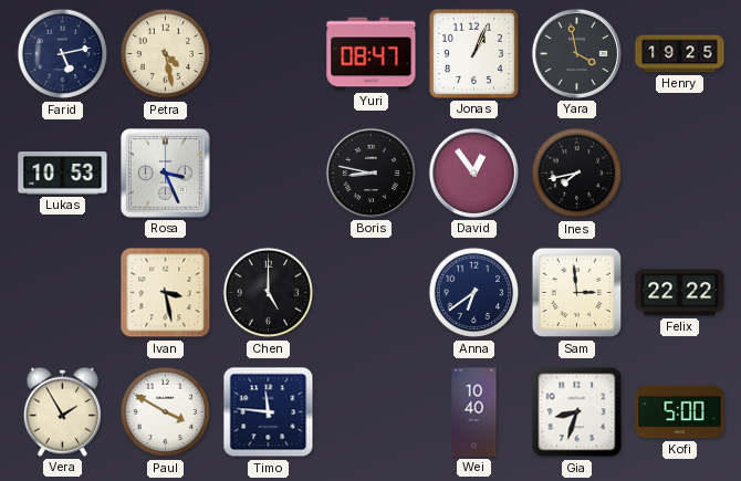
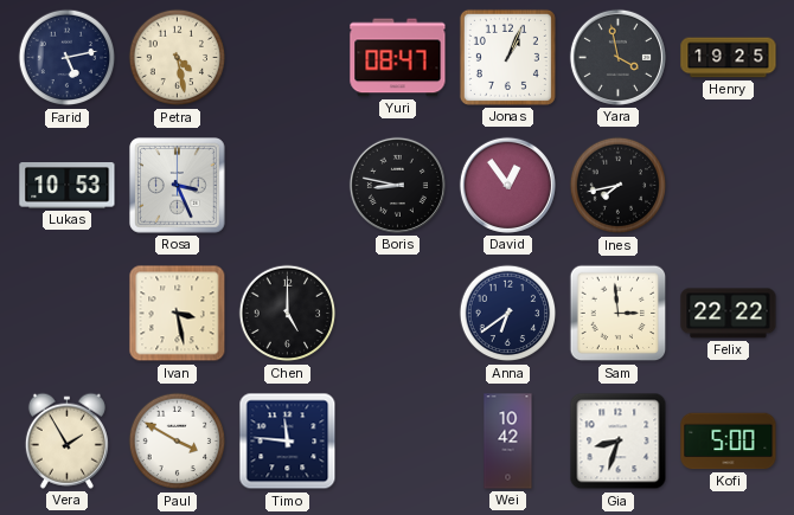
Wei: 10:40 -> 10:42 (508, 442)
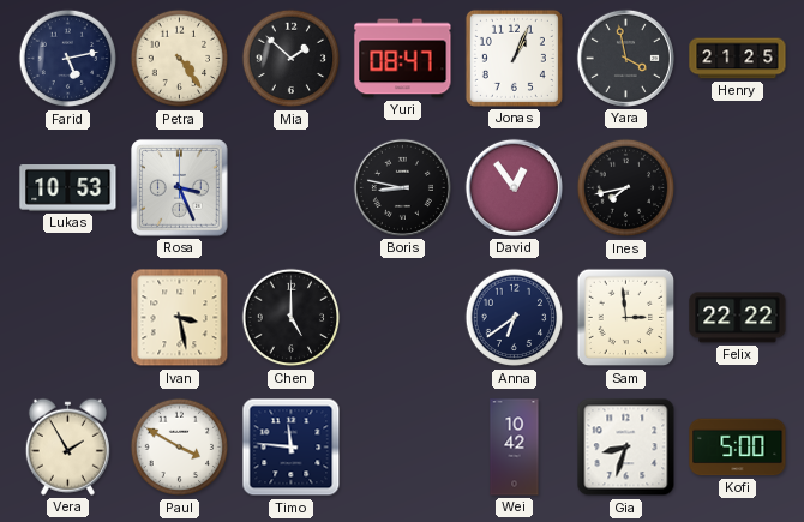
Petra: 4:28 -> 4:24 (180, 59)
Mia: none -> 1:52 (292, 59)
Henry: 19:25 -> 21:25 (738, 59)
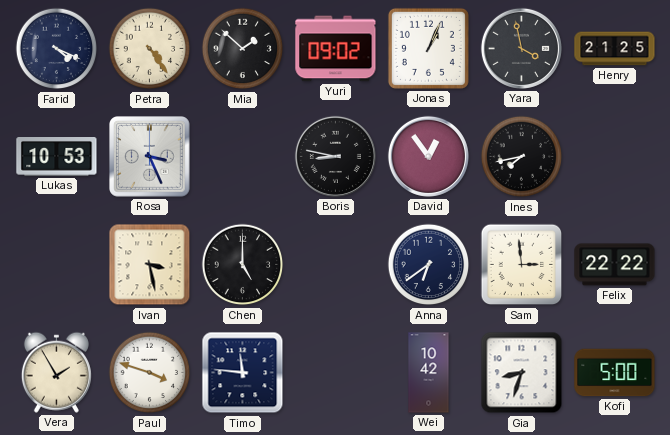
Farid: 5:13 -> 4:19 (57, 49)
Yuri: 08:47 -> 09:02 (336, 49)
Paul: 3:50 -> 3:48 (150, 373)
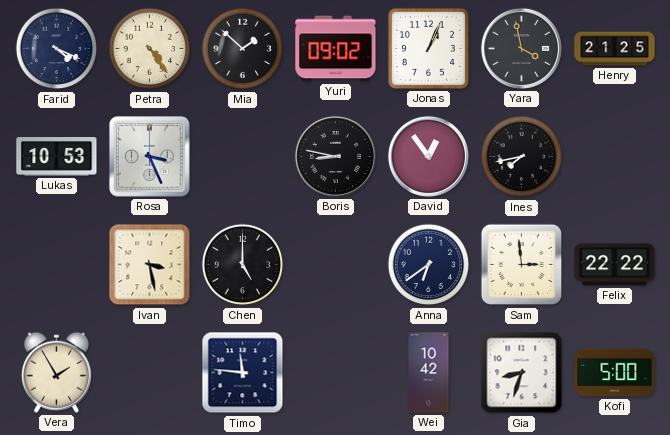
Paul: 3:48 -> none (150, 373)
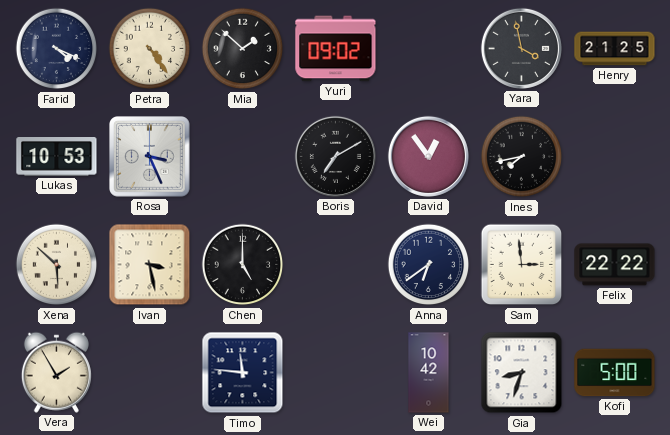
Jonas: 1:04 -> none (428, 48)
Boris: 8:47 -> 7:10 (335, 156)
Xena: none -> 5:52 (57, 265)
